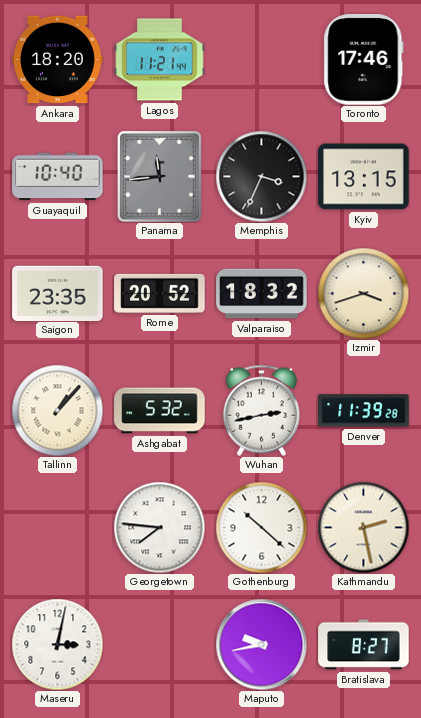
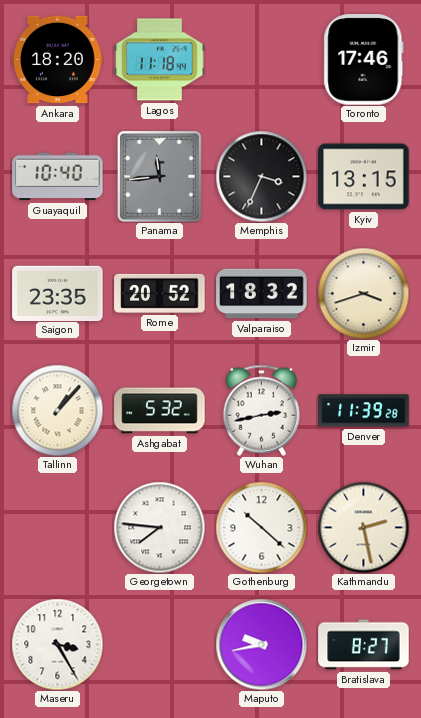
Lagos: 11:21 -> 11:18 (160, 60)
Maseru: 3:02 -> 3:25 (57, 644)
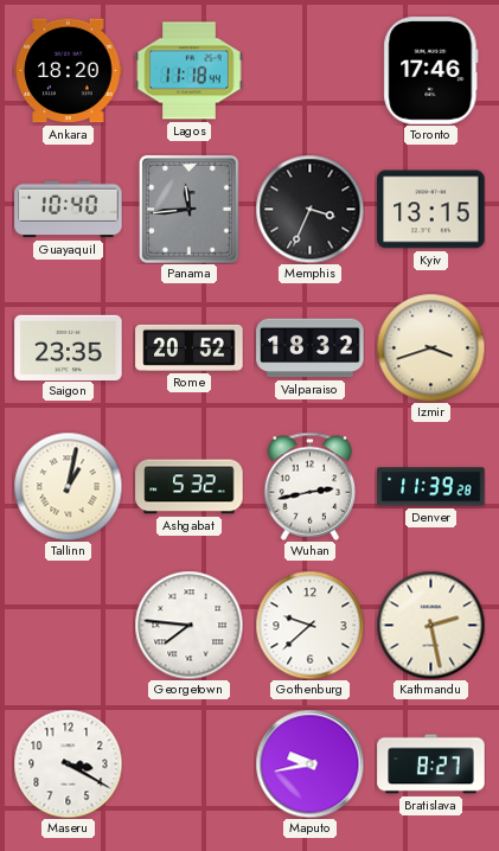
Tallinn: 1:07 -> 1:02 (68, 486)
Gothenburg: 10:22 -> 9:38 (309, 625)
Maseru: 3:25 -> 3:20 (68, 763)
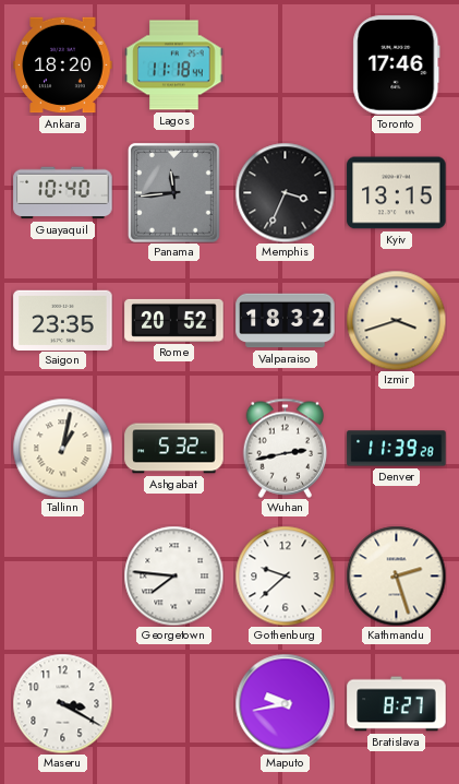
Kathmandu: 2:28 -> 2:27 (396, 575)
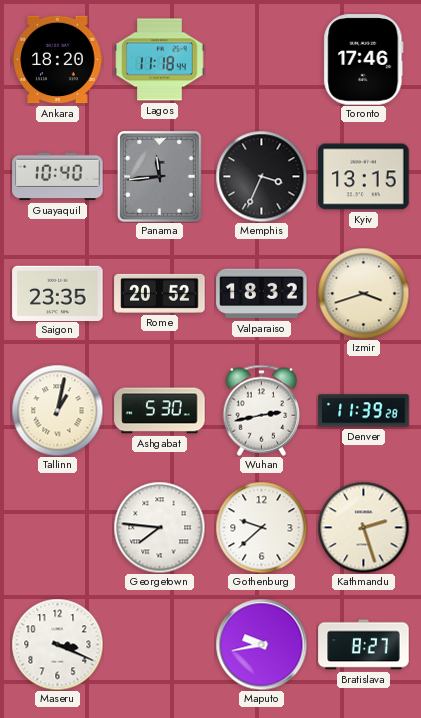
Ashgabat: 5:32 -> 5:30 (160, 411)
Maseru: 3:20 -> 3:19 (57, 644)
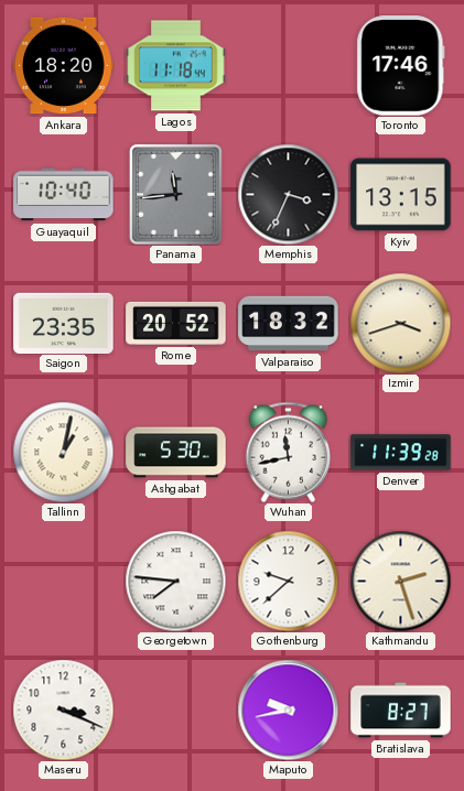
Wuhan: 2:43 -> 11:43 (289, 452)
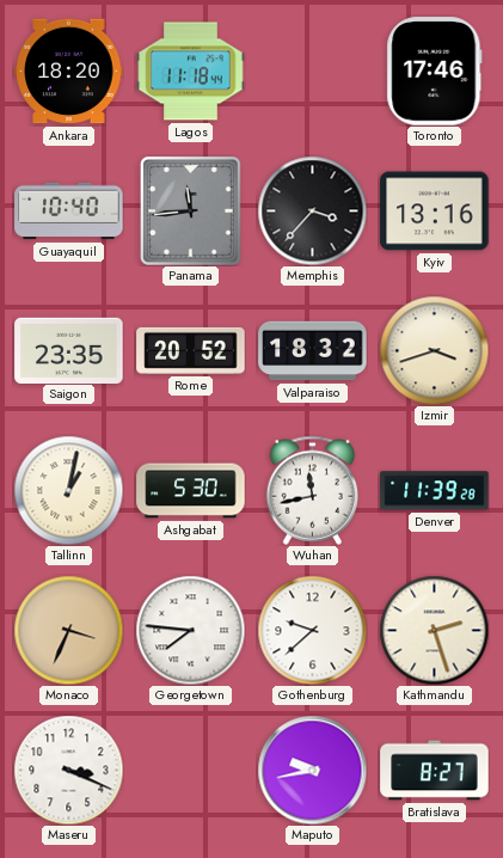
Memphis: 3:34 -> 3:37 (312, 210)
Kyiv: 13:15 -> 13:16 (435, 212)
Monaco: none -> 3:34 (68, 630)
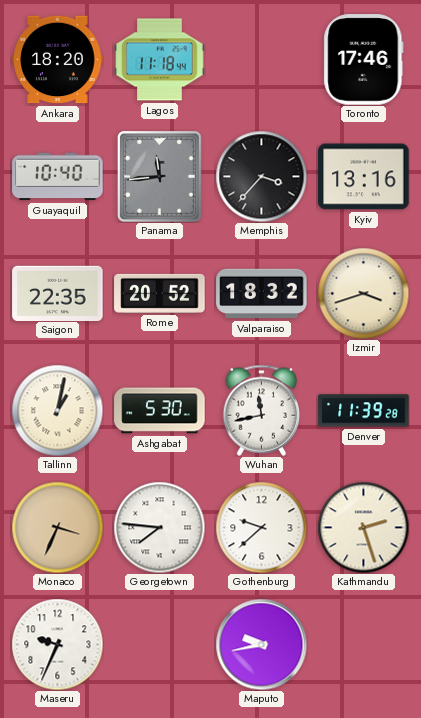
Saigon: 23:35 -> 22:35 (58, 293)
Maseru: 3:19 -> 9:34 (57, 644)
Bratislava: 8:27 -> none (435, 771)
